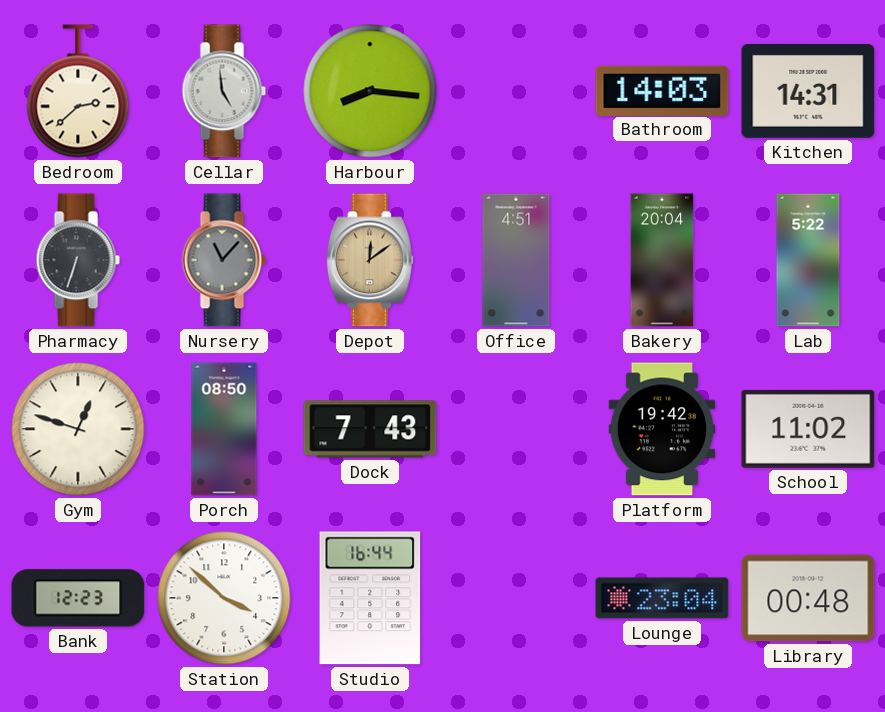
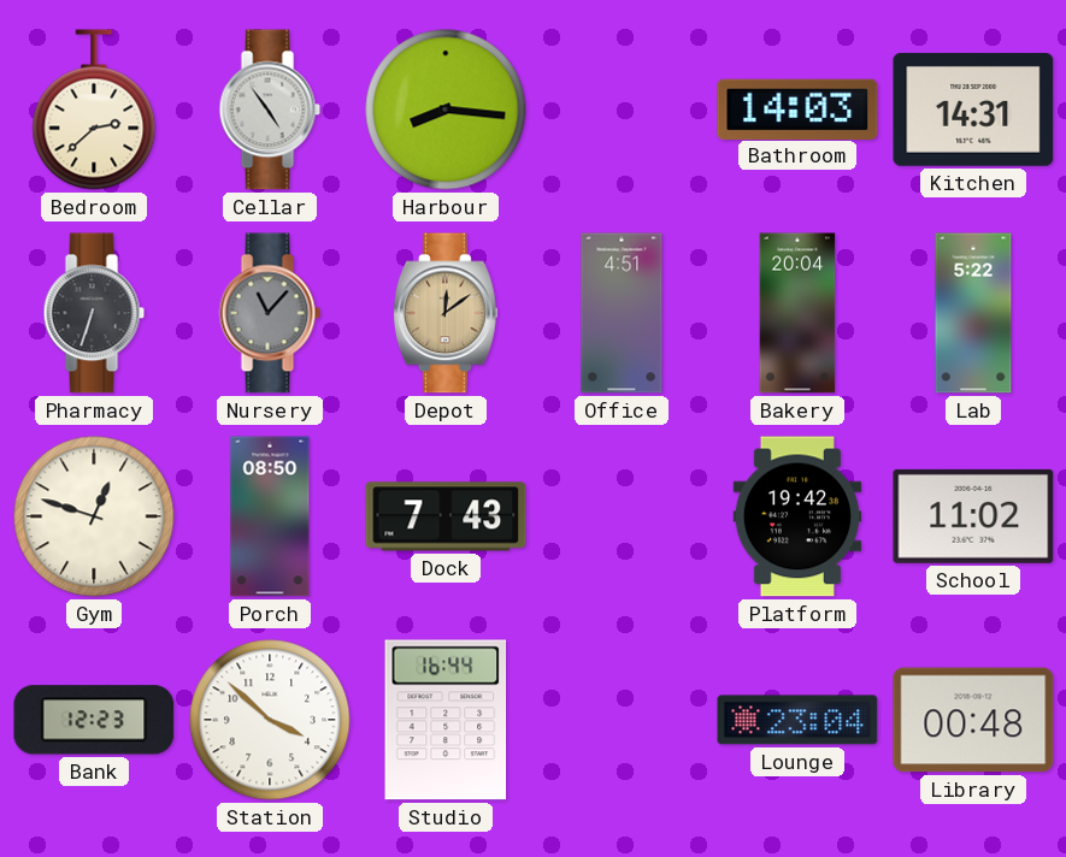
Cellar: 4:59 -> 4:54 (270, 110)
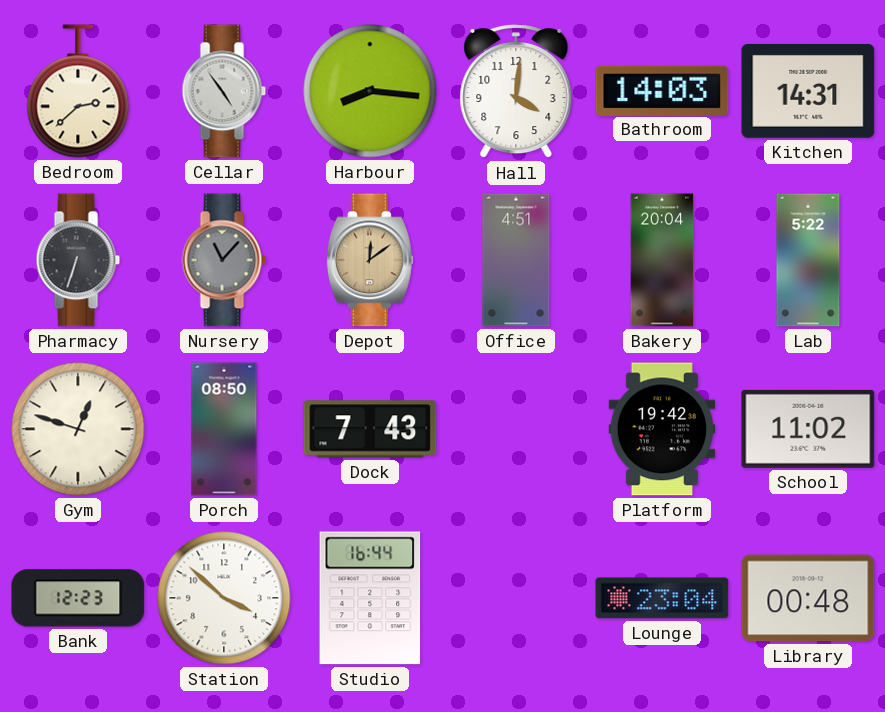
Hall: none -> 4:01 (516, 92)
